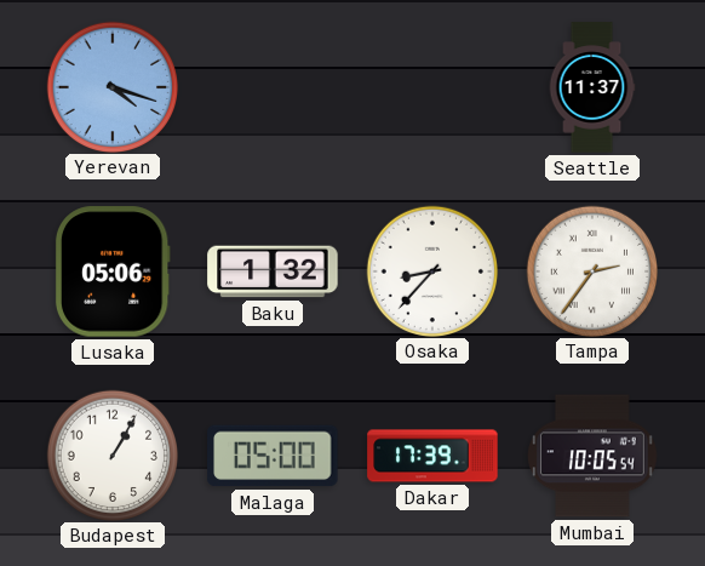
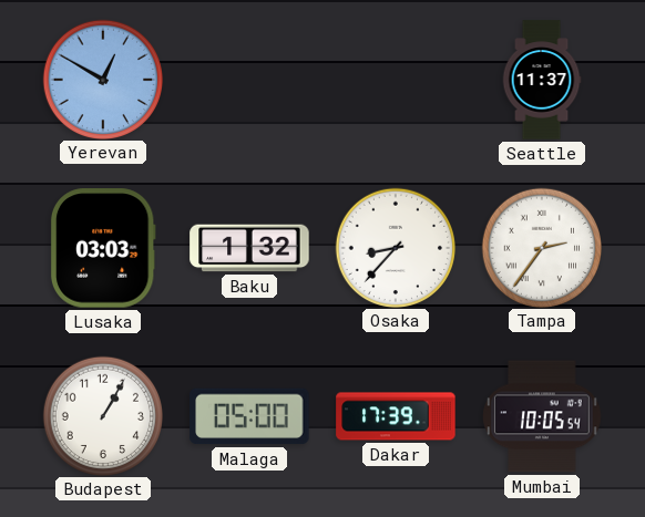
Yerevan: 4:18 -> 12:50 (102, 79)
Lusaka: 05:06 -> 03:03 (103, 248)
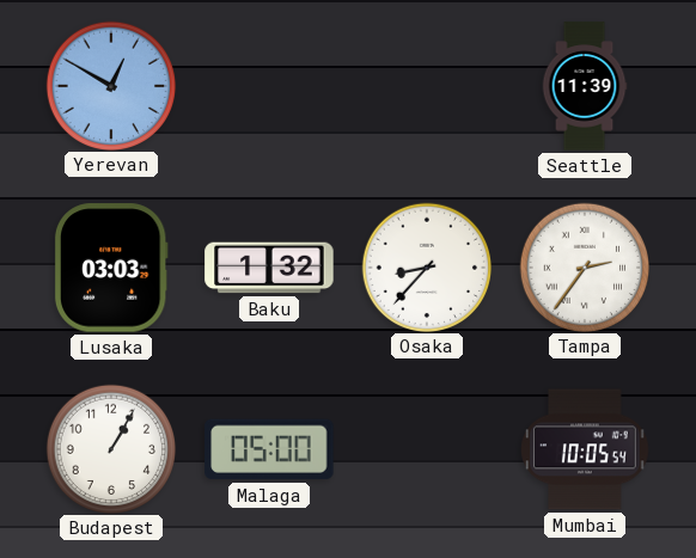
Seattle: 11:37 -> 11:39 (585, 86)
Dakar: 17:39 -> none (396, 416)
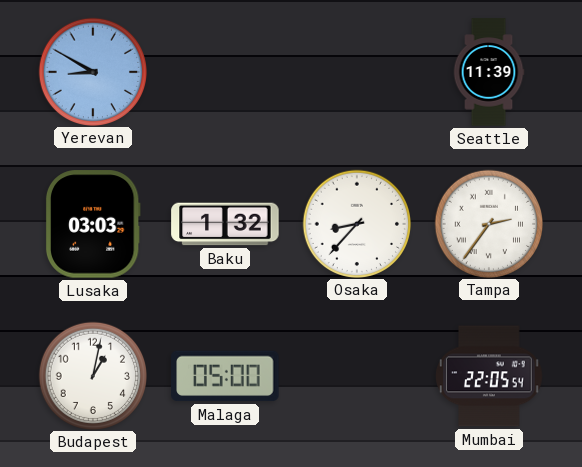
Yerevan: 12:50 -> 8:50 (92, 71)
Budapest: 1:05 -> 1:02 (92, 375)
Mumbai: 10:05 -> 22:05 (489, 376)
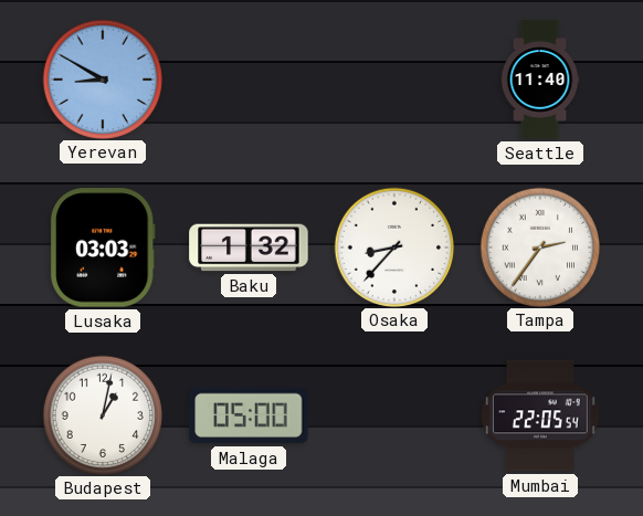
Seattle: 11:39 -> 11:40 (540, 80)
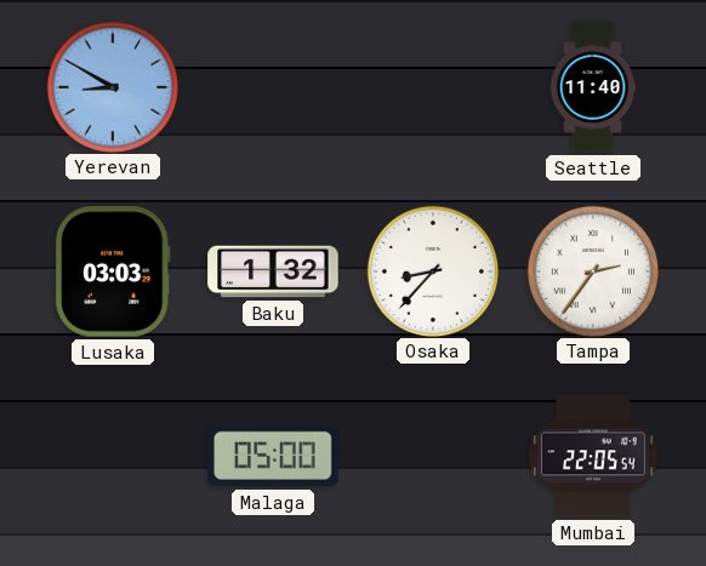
Budapest: 1:02 -> none (102, 414)
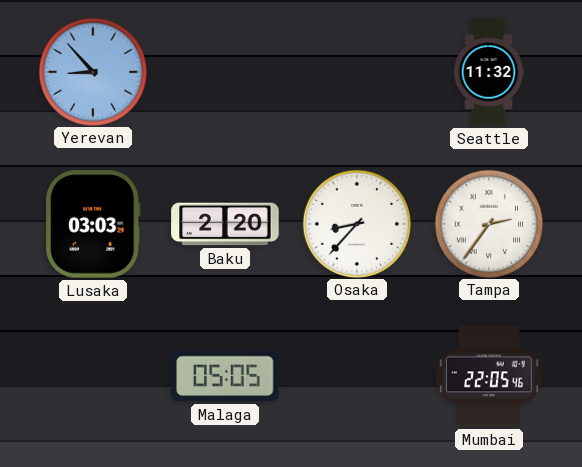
Yerevan: 8:50 -> 8:53 (92, 71)
Seattle: 11:40 -> 11:32 (489, 72)
Baku: 1:32 -> 2:20 (225, 224)
Malaga: 05:00 -> 05:05 (225, 376)
Mumbai: 22:05:54 -> 22:05:46 (489, 376)
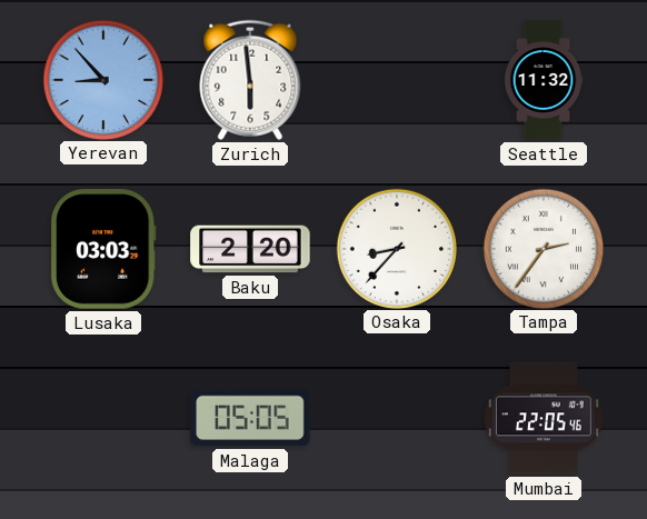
Zurich: none -> 5:59 (250, 80)
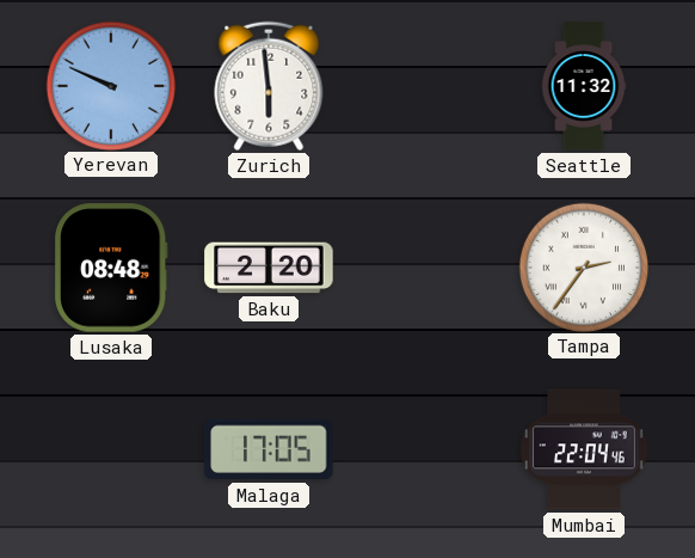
Yerevan: 8:53 -> 9:49 (110, 85)
Lusaka: 03:03 -> 08:48 (111, 268)
Osaka: 8:37 -> none (396, 248)
Malaga: 05:05 -> 17:05 (269, 449)
Mumbai: 22:05 -> 22:04 (584, 449)
